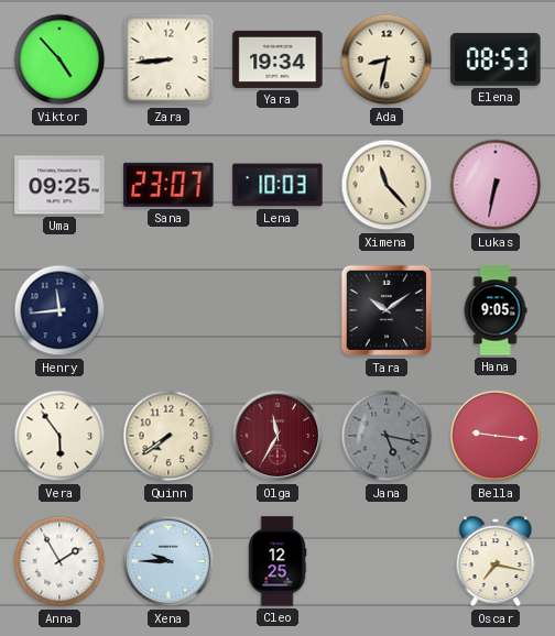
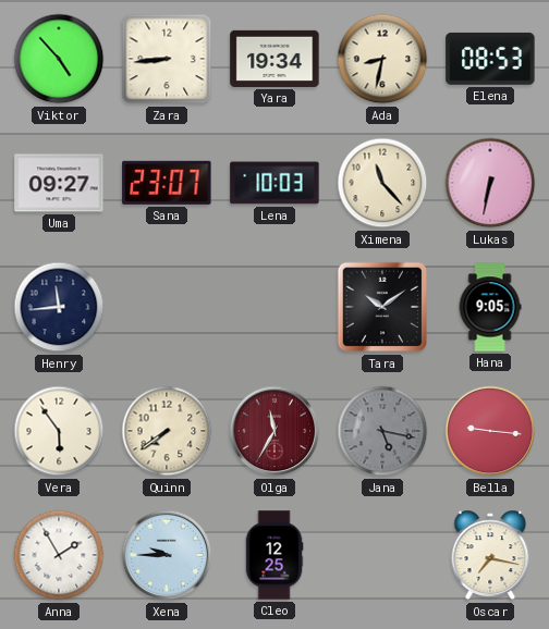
Uma: 09:25 -> 09:27 (59, 183)
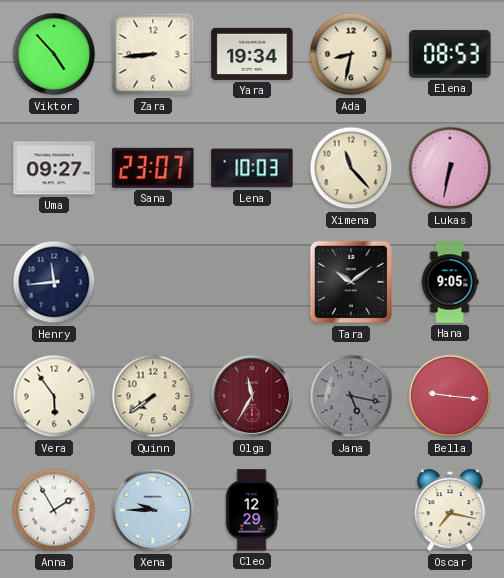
Cleo: 12:25 -> 12:29 (252, 510)
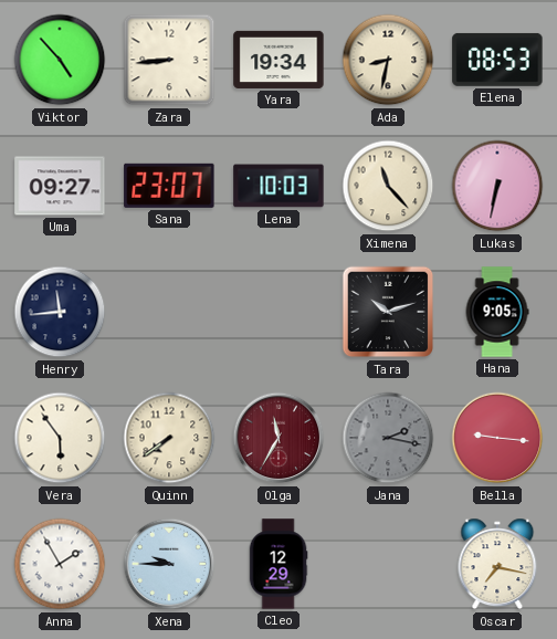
Tara: 10:09 -> 10:12 (388, 312)
Jana: 5:17 -> 2:17 (388, 438)
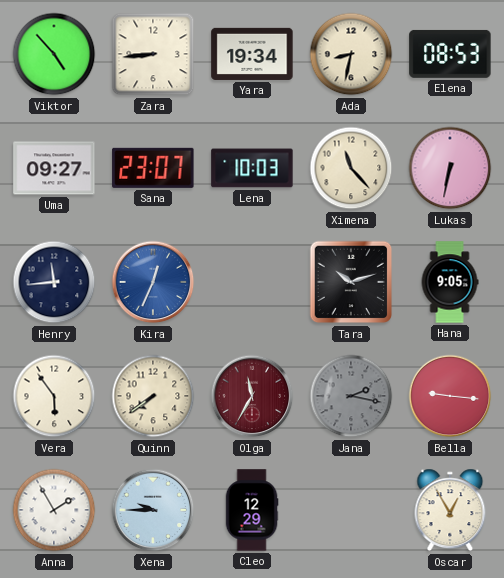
Kira: none -> 12:34 (153, 282)
Oscar: 7:17 -> 12:55 (450, 510)
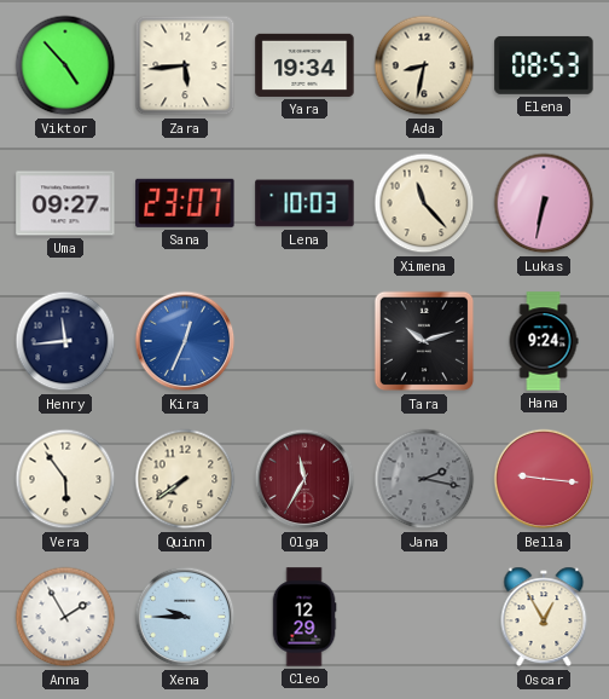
Zara: 8:44 -> 5:44 (185, 65)
Hana: 9:05 -> 9:24 (544, 341)
